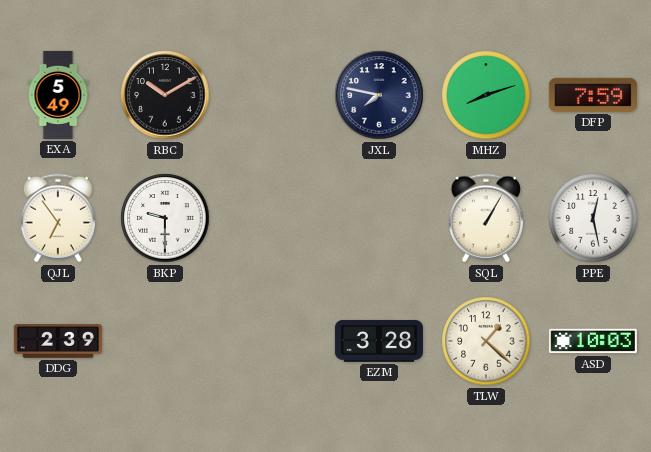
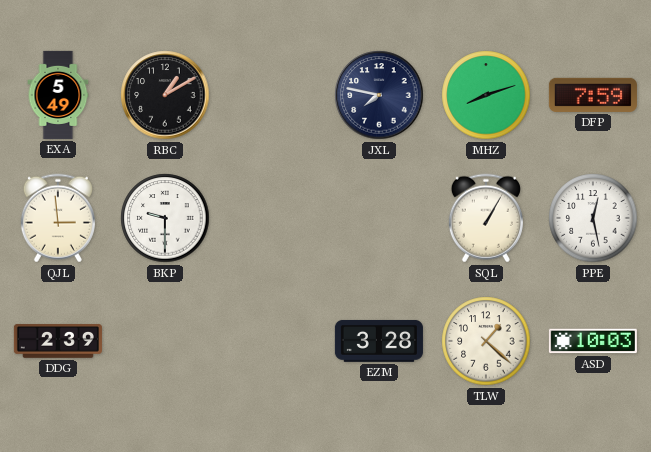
RBC: 10:10 -> 1:10 (165, 95)
QJL: 6:54 -> 2:59 (58, 218)
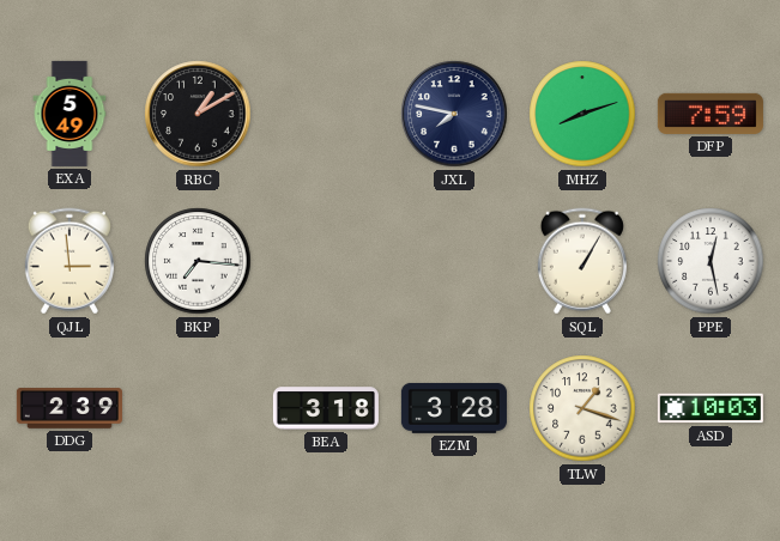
BKP: 9:30 -> 7:16 (198, 261)
BEA: none -> 3:18 (326, 408)
TLW: 1:22 -> 1:18 (582, 408)
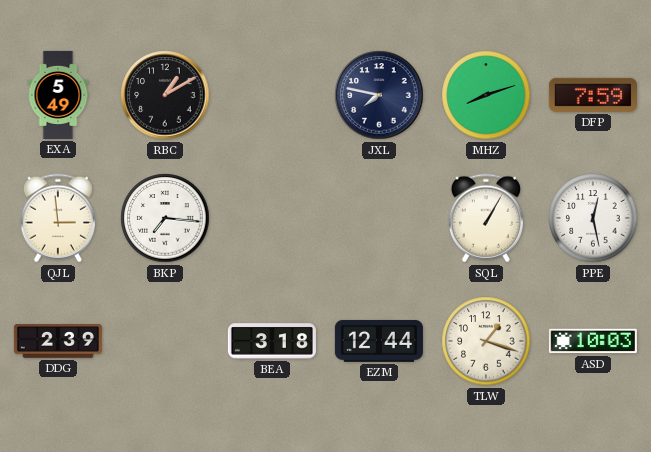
EZM: 3:28 -> 12:44 (379, 341)
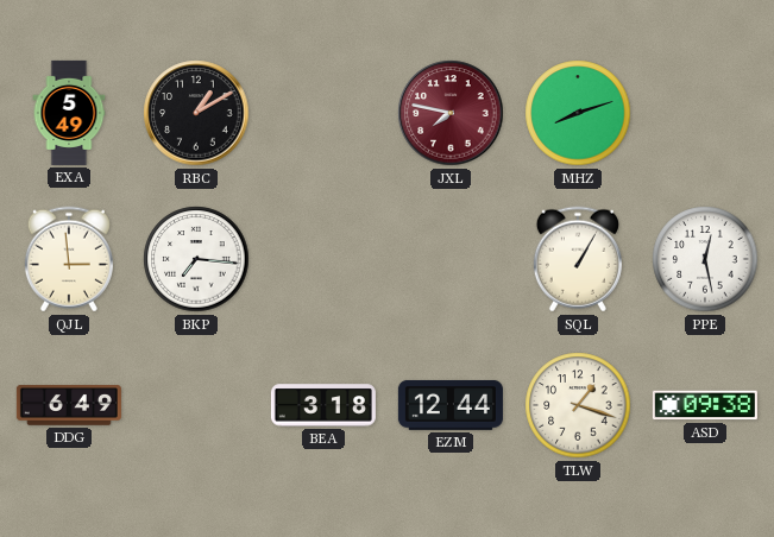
JXL dial: navy -> burgundy (451, 113)
DFP: 7:59 -> none (593, 95)
DDG: 2:39 -> 6:49 (69, 405)
ASD: 10:03 -> 09:38 (705, 405)
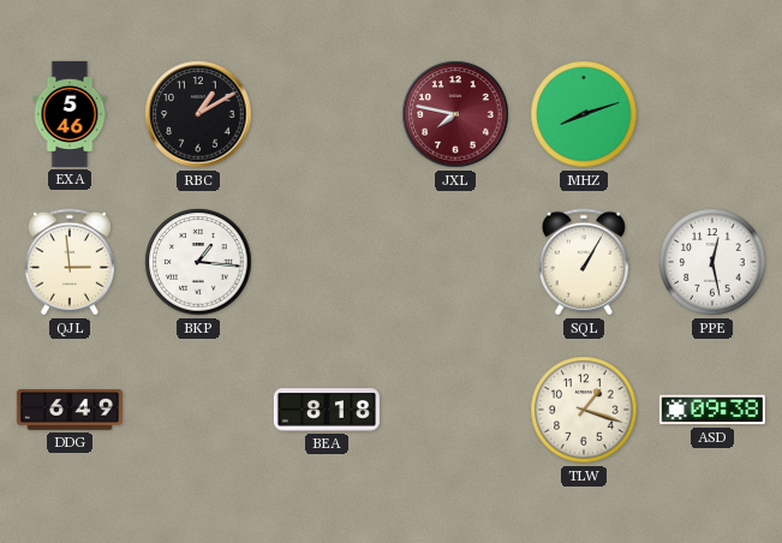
EXA: 5:49 -> 5:46 (70, 114)
BKP: 7:16 -> 1:16 (198, 262)
BEA: 3:18 -> 8:18 (327, 410)
EZM: 12:44 -> none (451, 405)
